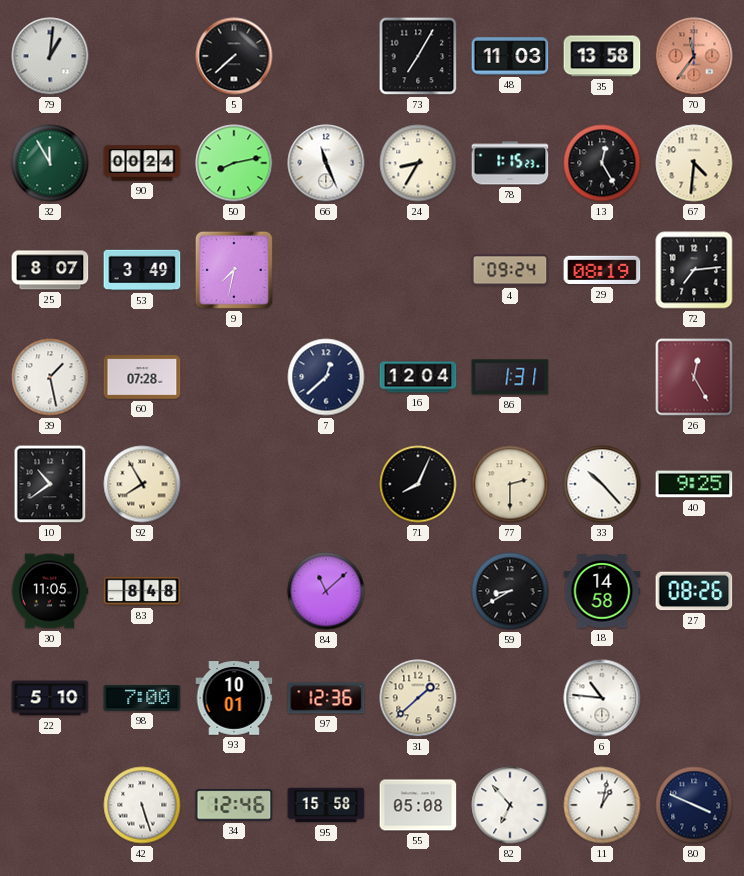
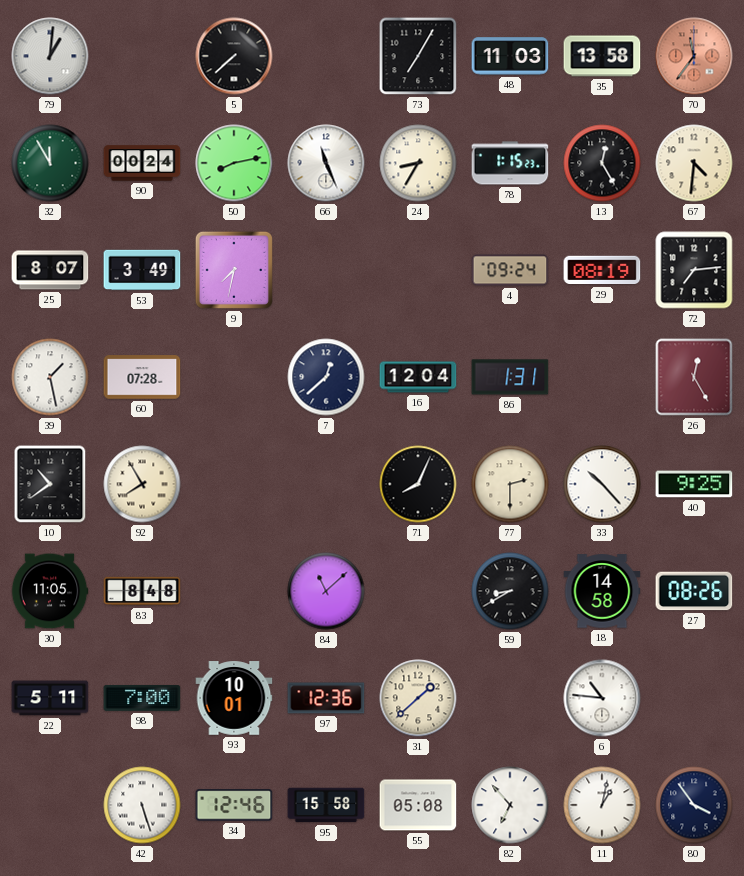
22: 5:10 -> 5:11 (50, 698)
80: 3:49 -> 3:54 (694, 805)
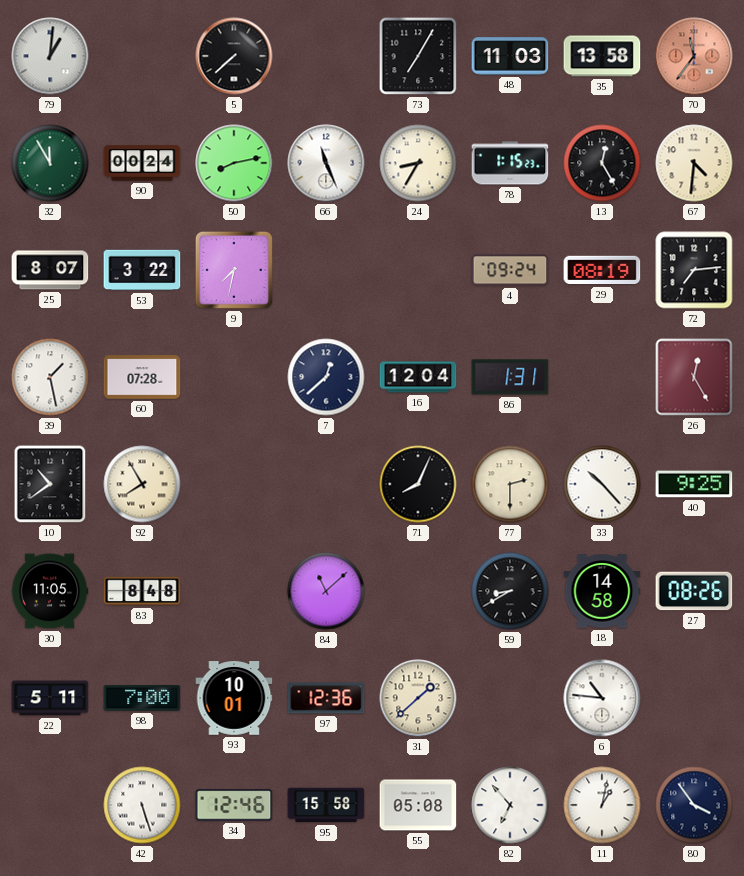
53: 3:49 -> 3:22 (142, 270)
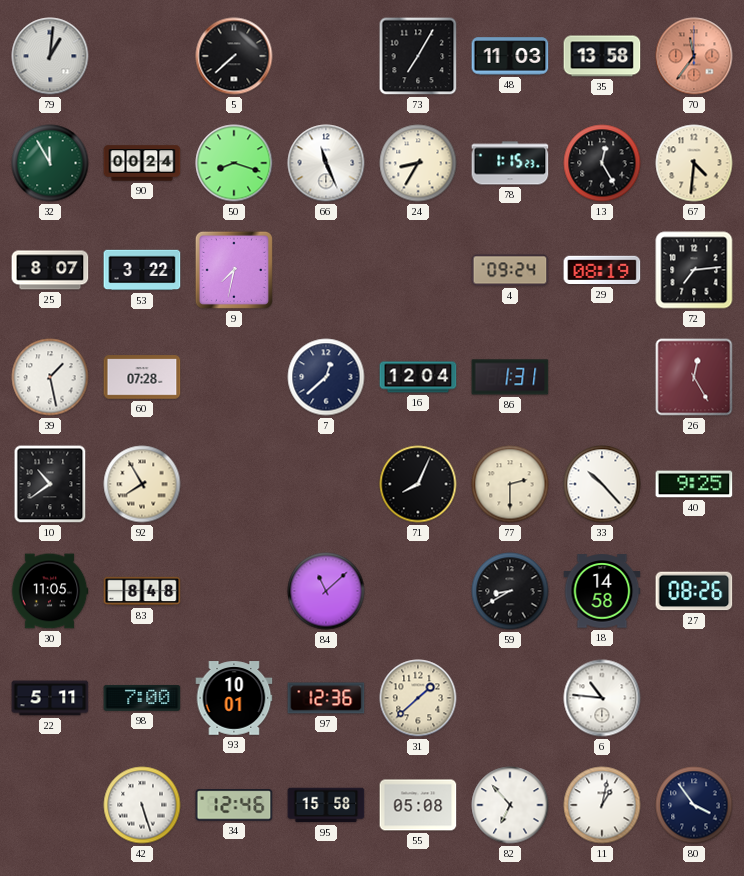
50: 8:13 -> 8:18 (234, 163)
